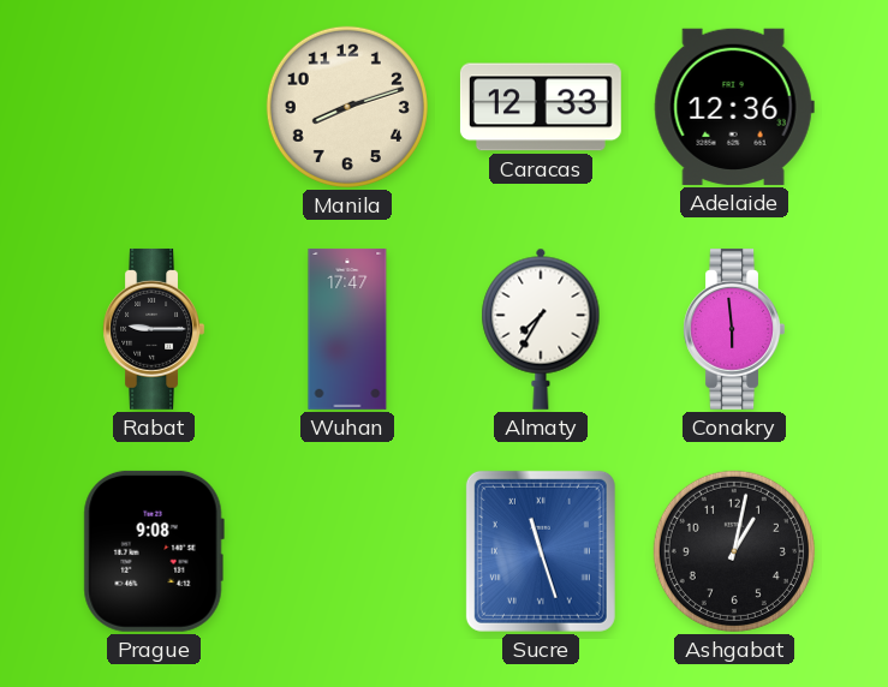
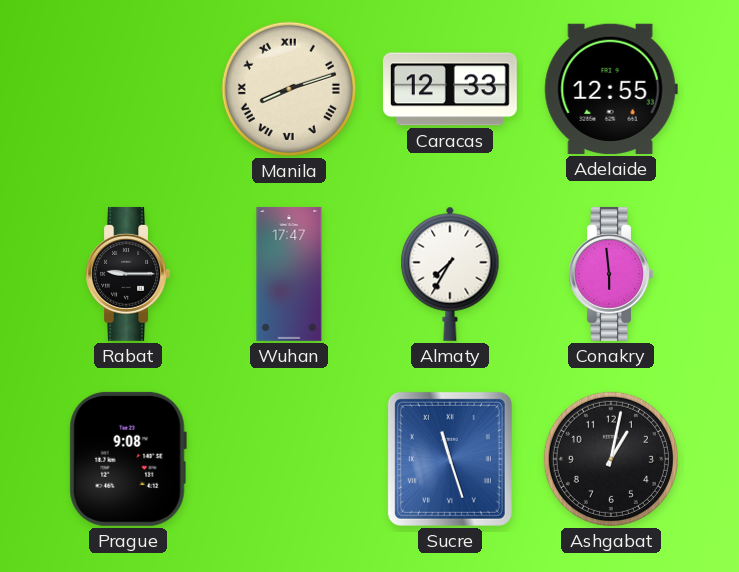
Manila numerals: Arabic -> Roman (289, 89)
Adelaide: 12:36 -> 12:55 (611, 89)
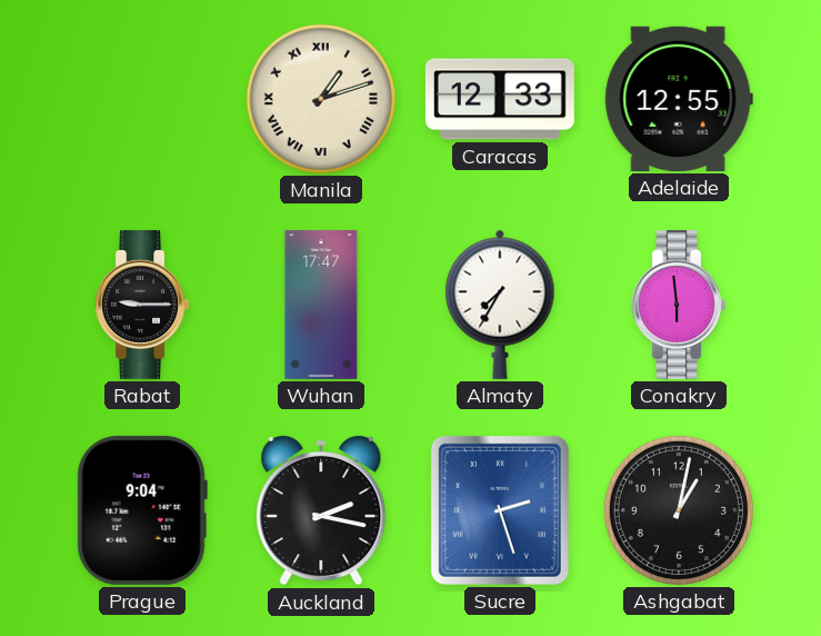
Manila: 8:12 -> 1:12 (321, 99)
Prague: 9:08 -> 9:04 (142, 510)
Auckland: none -> 2:17 (321, 510)
Sucre: 11:27 -> 2:27 (500, 510)
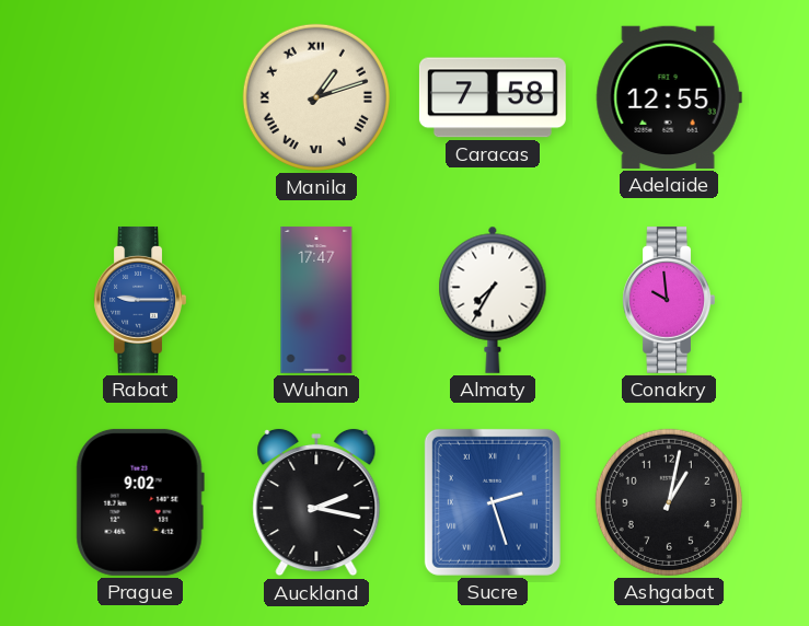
Caracas: 12:33 -> 7:58 (493, 97)
Rabat dial: black -> blue (140, 300)
Conakry: 5:59 -> 9:59 (669, 300)
Prague: 9:04 -> 9:02 (140, 502)
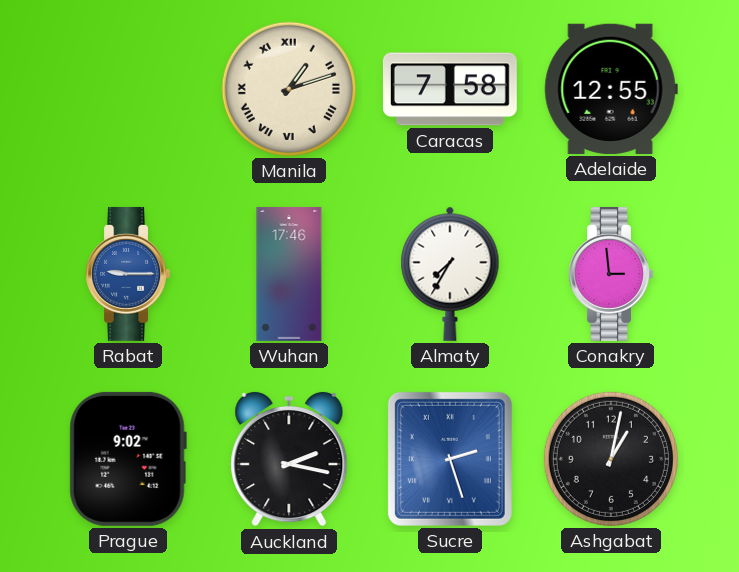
Wuhan: 17:47 -> 17:46 (289, 274)
Conakry: 9:59 -> 2:59 (611, 274)
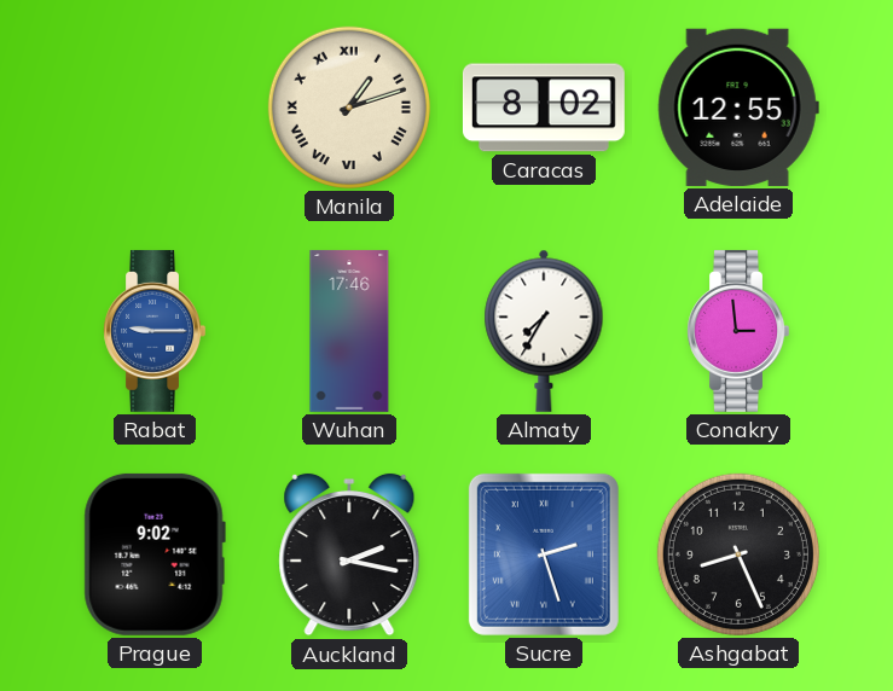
Caracas: 7:58 -> 8:02 (544, 108)
Ashgabat: 1:02 -> 8:26 (738, 554)
